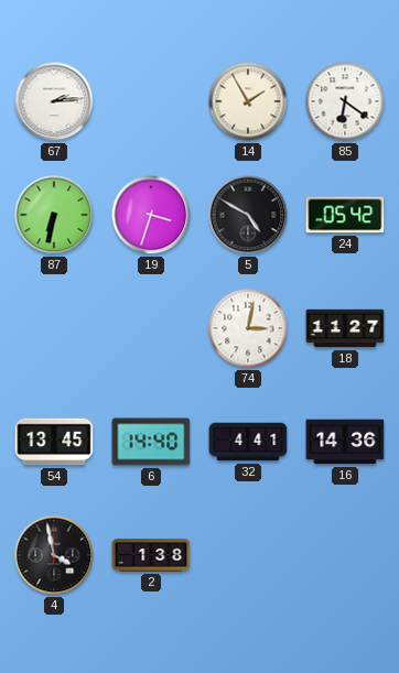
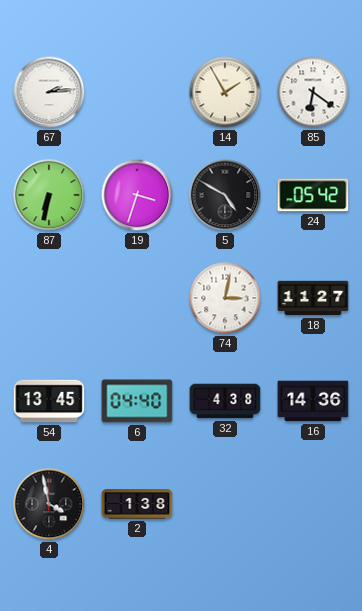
6: 14:40 -> 04:40 (137, 401)
32: 4:41 -> 4:38 (225, 401)
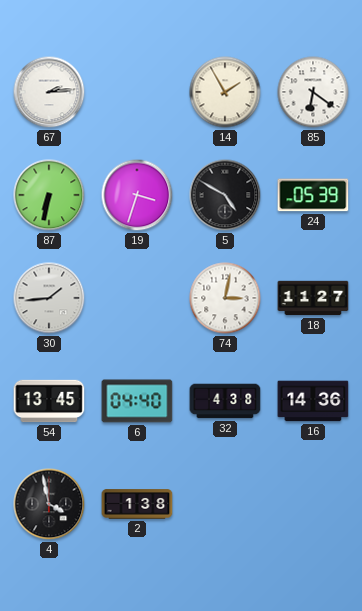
24: 05:42 -> 05:39 (313, 195)
30: none -> 1:44 (49, 298)
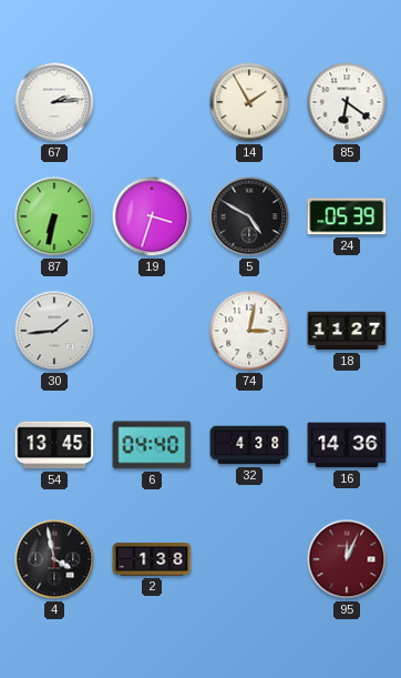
95: none -> 12:04 (347, 559)
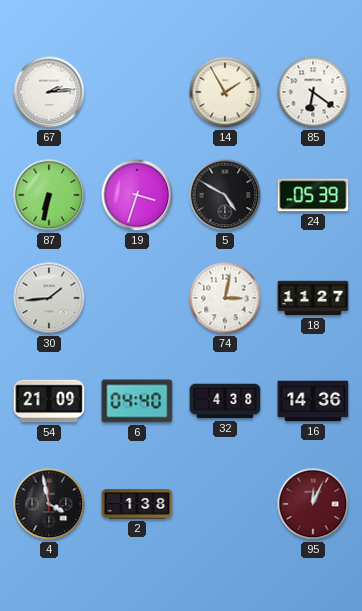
54: 13:45 -> 21:09 (49, 401)
